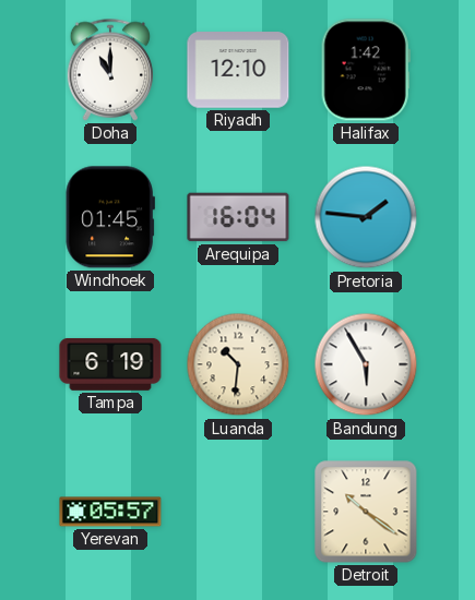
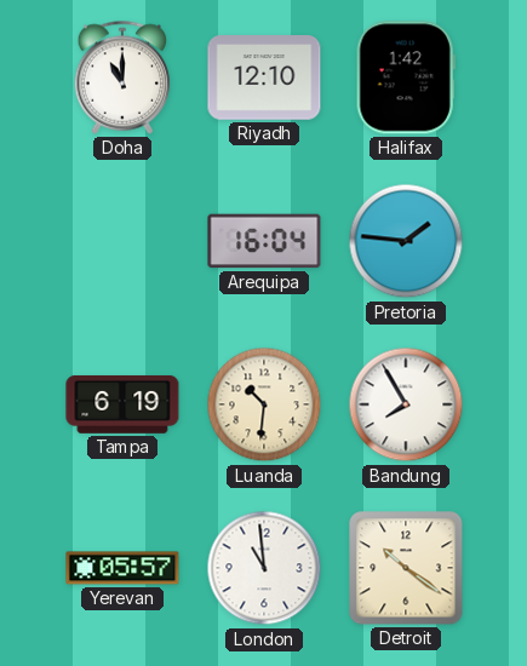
Windhoek: 01:45 -> none (110, 217)
Bandung: 5:55 -> 7:55 (406, 404)
London: none -> 10:59 (264, 568)
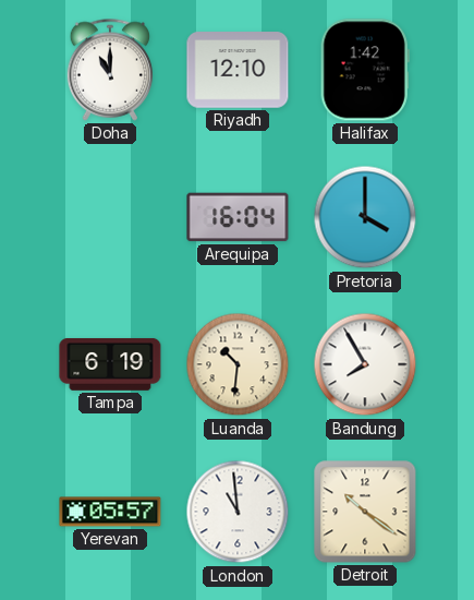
Pretoria: 1:46 -> 4:00 (365, 217)
